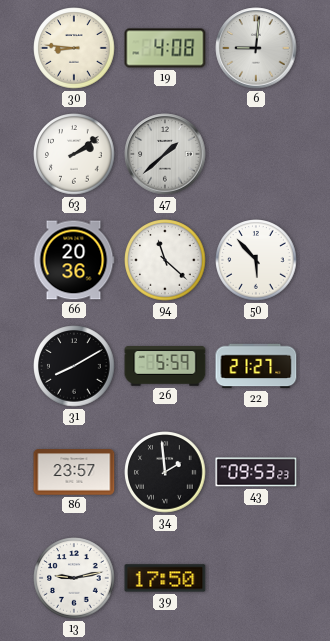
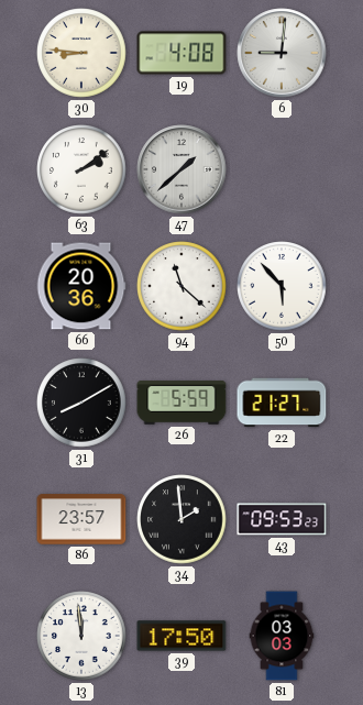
13: 9:13 -> 11:59 (81, 636)
81: none -> 03:03 (282, 636)
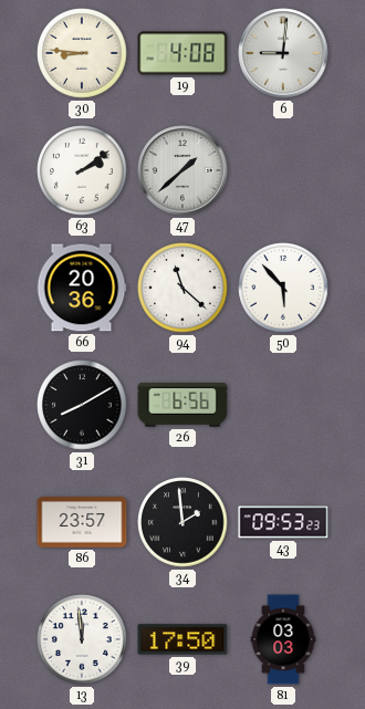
26: 5:59 -> 6:56 (182, 405)
22: 21:27 -> none (282, 403)
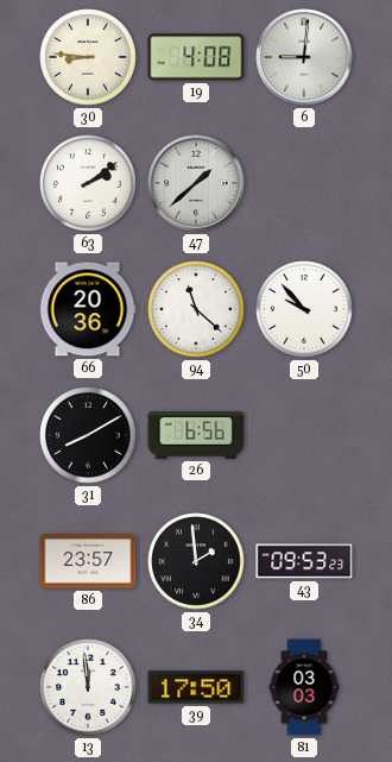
50: 5:53 -> 9:53 (304, 309)
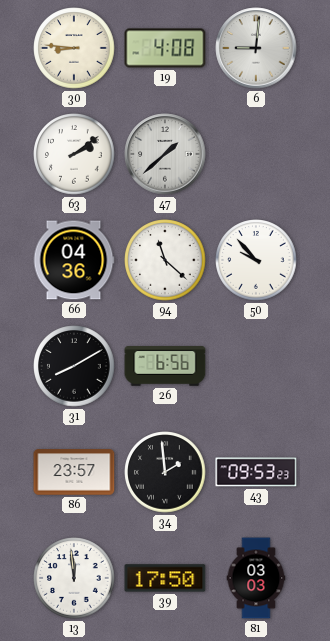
66: 20:36 -> 04:36 (74, 260)
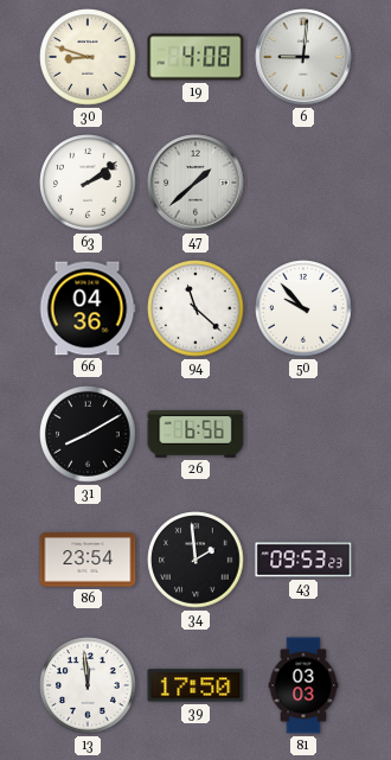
30: 8:46 -> 8:48 (88, 57)
86: 23:57 -> 23:54 (88, 560)
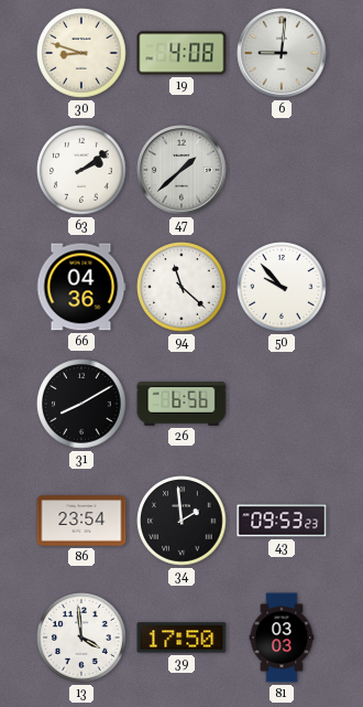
13: 11:59 -> 3:59 (81, 638)
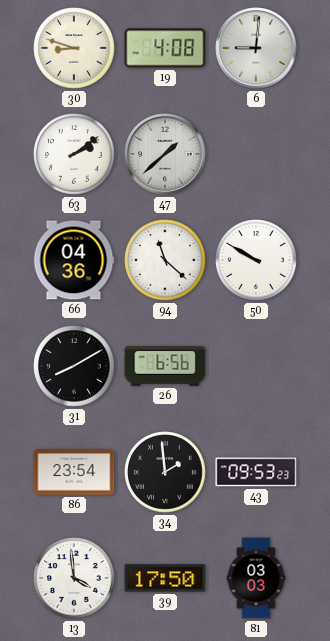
50: 9:53 -> 9:50 (256, 260)
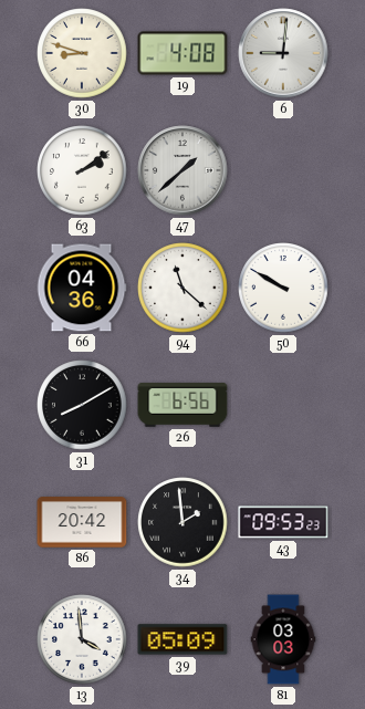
86: 23:54 -> 20:42 (82, 522)
39: 17:50 -> 05:09 (182, 639)
